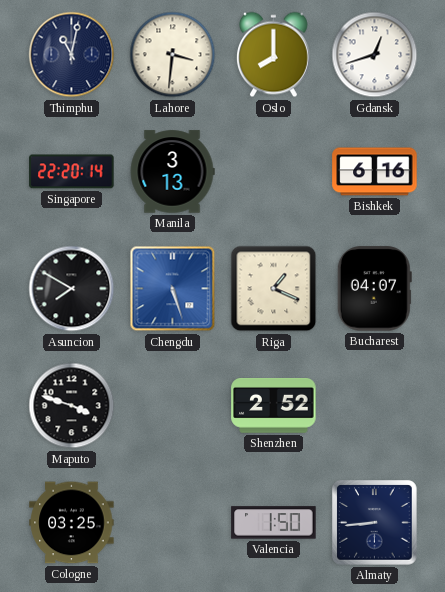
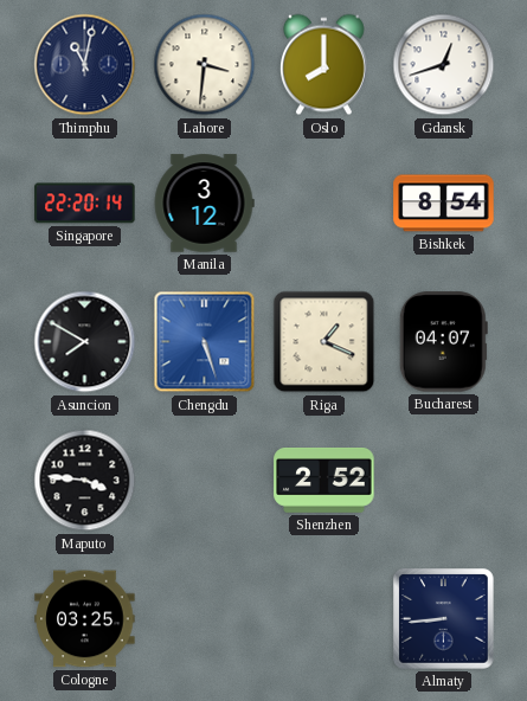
Manila: 3:13 -> 3:12 (204, 204)
Bishkek: 6:16 -> 8:54 (444, 204)
Maputo: 3:48 -> 3:46 (85, 481)
Valencia: 1:50 -> none (274, 523)
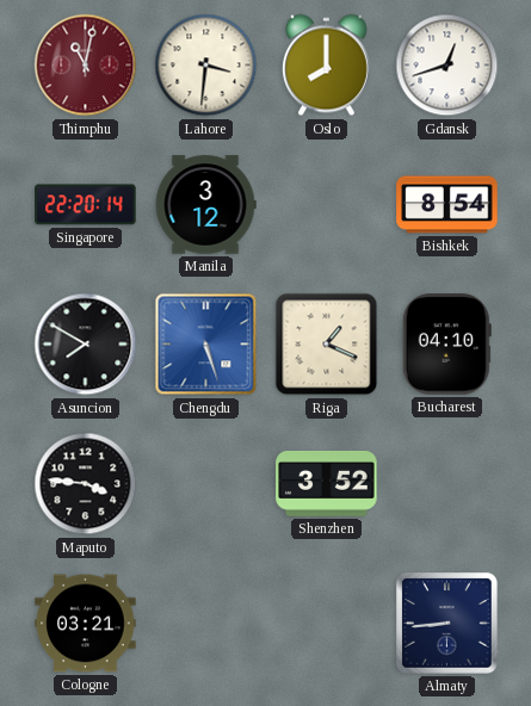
Thimphu dial: navy -> burgundy (86, 66)
Bucharest: 04:07 -> 04:10 (446, 345)
Shenzhen: 2:52 -> 3:52 (327, 484)
Cologne: 03:25 -> 03:21 (86, 624)
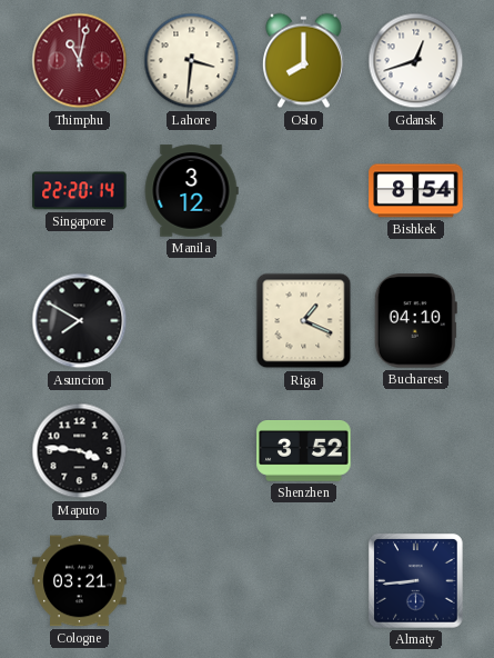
Chengdu: 5:27 -> none (206, 345)
